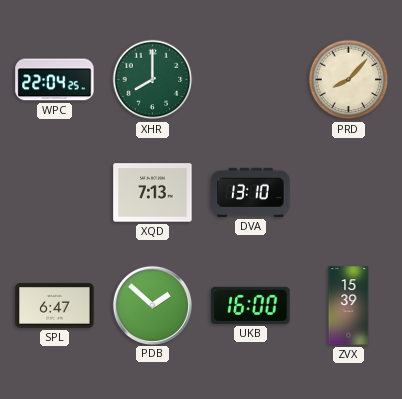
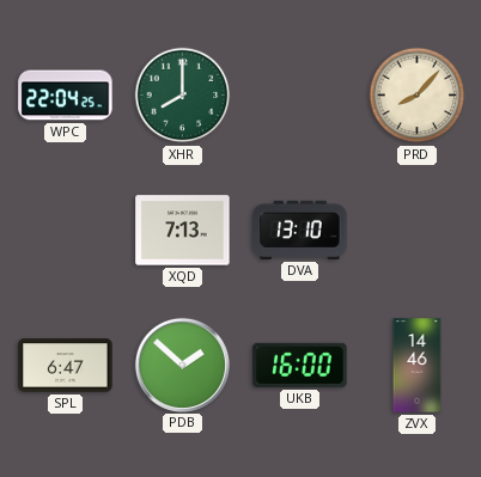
ZVX: 15:39 -> 14:46 (418, 366)
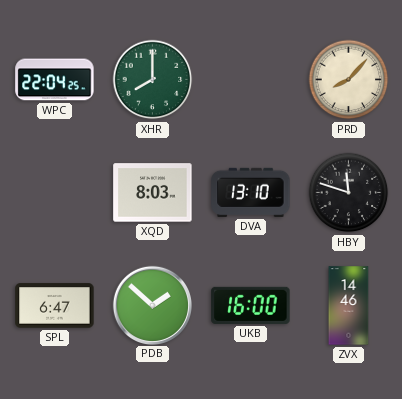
XQD: 7:13 -> 8:03 (153, 193)
HBY: none -> 11:48 (349, 193)
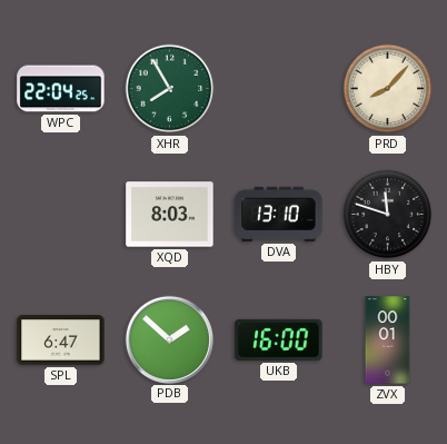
XHR: 8:00 -> 7:55 (170, 89)
ZVX: 14:46 -> 00:01 (388, 341)
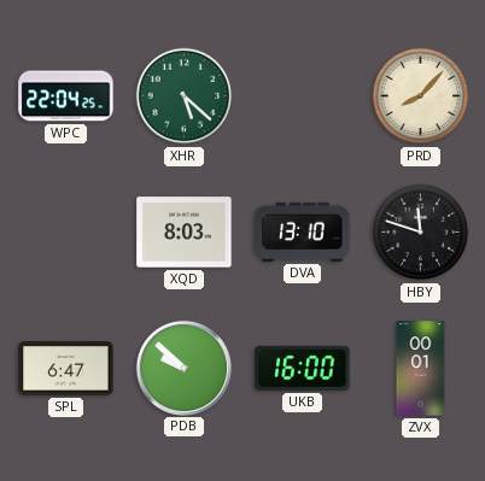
XHR: 7:55 -> 5:22 (185, 96)
PDB: 1:52 -> 9:52 (183, 368)
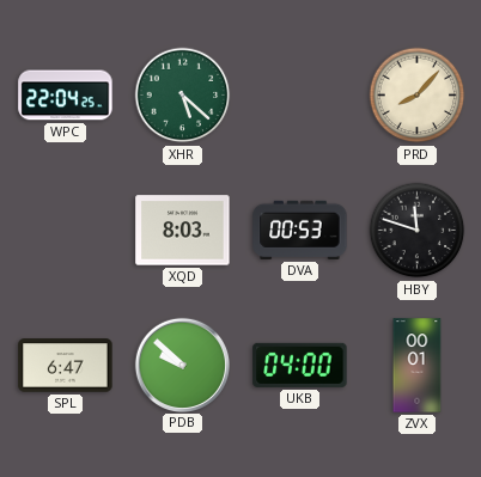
DVA: 13:10 -> 00:53 (300, 230)
UKB: 16:00 -> 04:00 (300, 365)
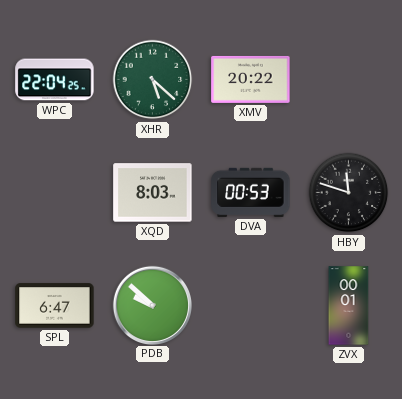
XMV: none -> 20:22 (251, 79)
PRD: 8:07 -> none (418, 96)
UKB: 04:00 -> none (300, 365)
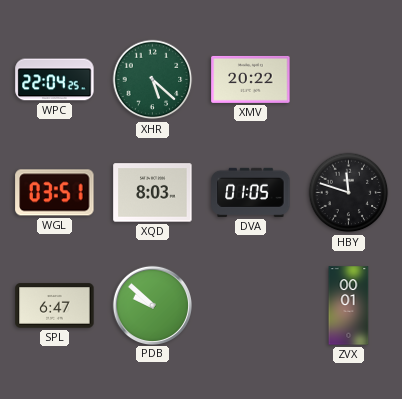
WGL: none -> 03:51 (55, 193)
DVA: 00:53 -> 01:05 (251, 192)
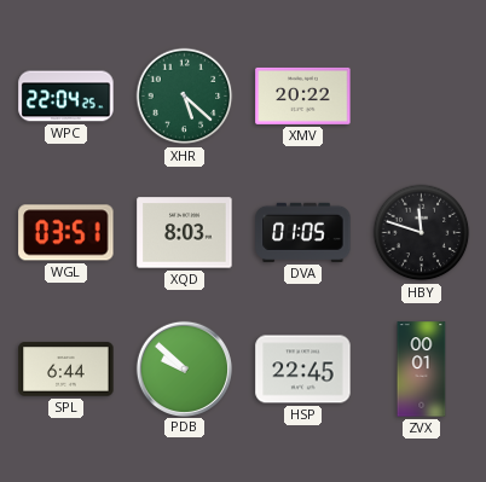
SPL: 6:47 -> 6:44 (66, 370)
HSP: none -> 22:45 (303, 370)
